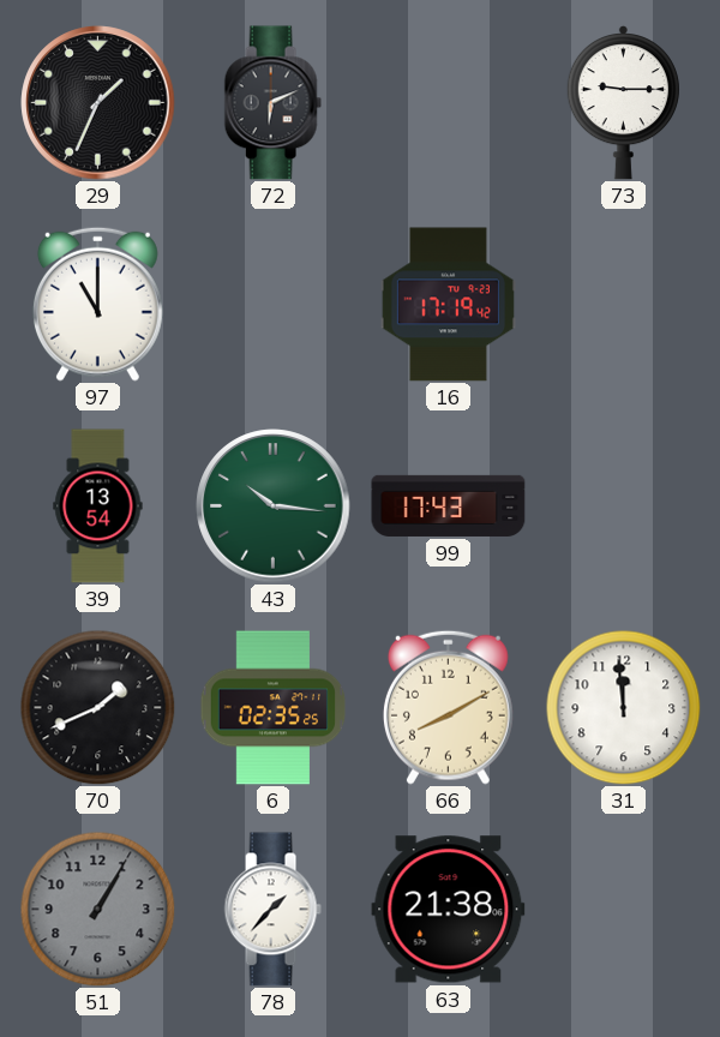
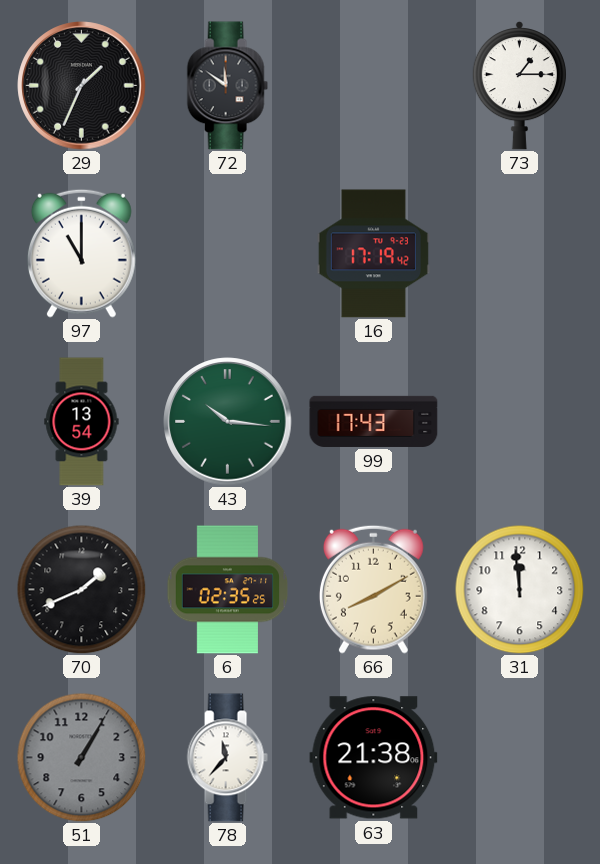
72: 6:11 -> 11:51 (227, 86)
73: 9:15 -> 1:15 (519, 85)
78: 1:37 -> 11:37 (227, 758)
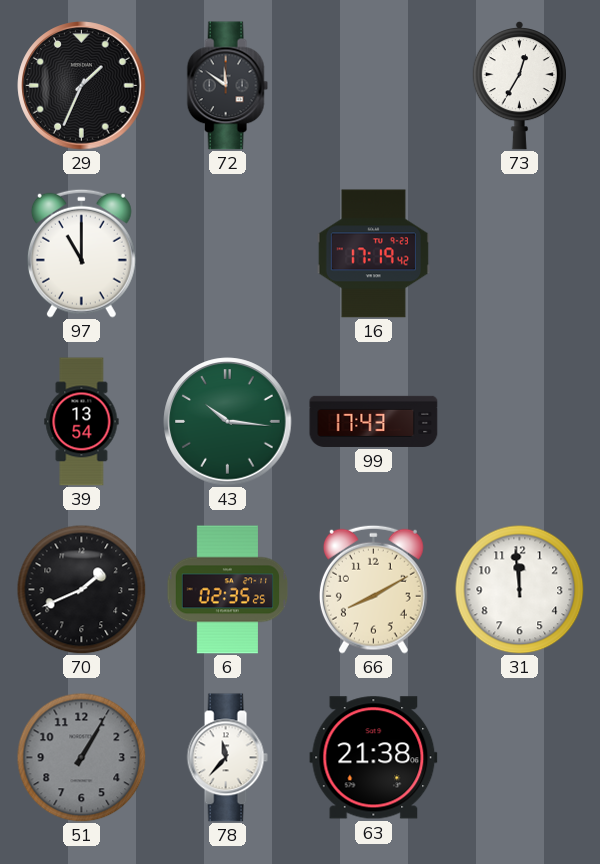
73: 1:15 -> 12:35 (519, 85)
